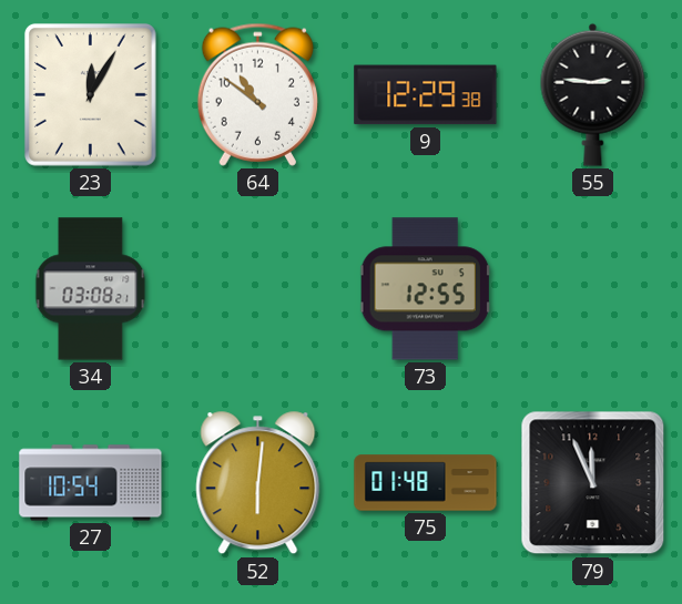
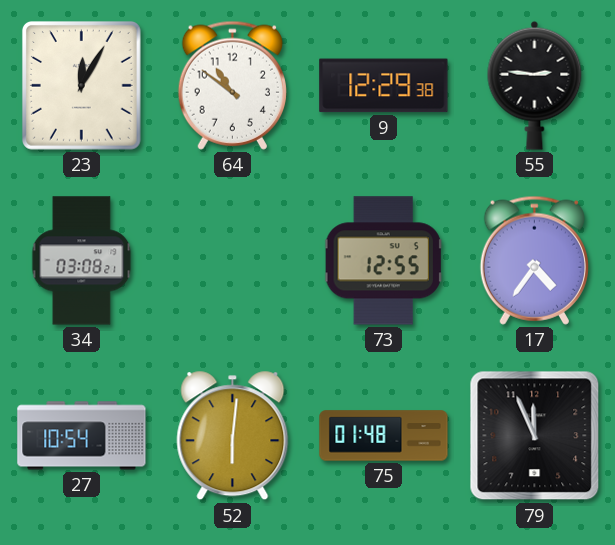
17: none -> 4:36 (534, 260)
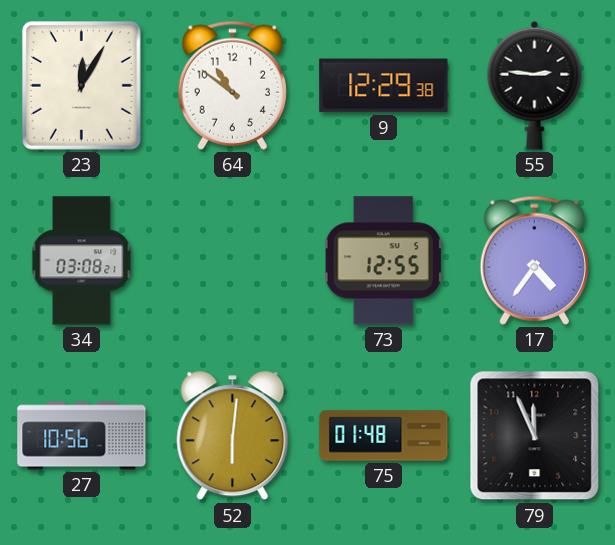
27: 10:54 -> 10:56 (82, 436)
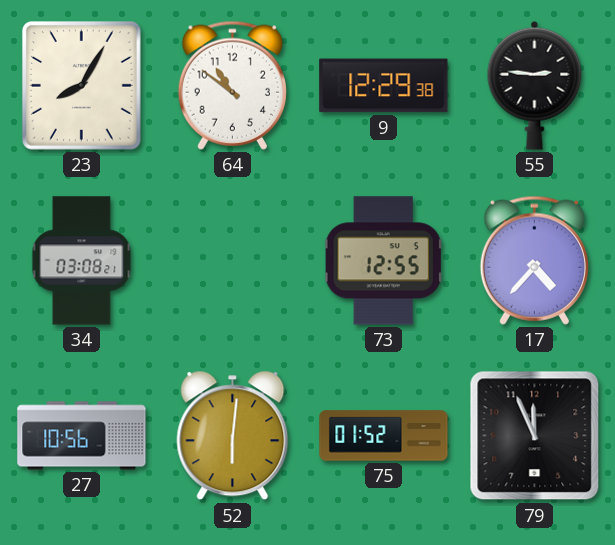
23: 12:05 -> 8:05 (81, 86)
17: 4:36 -> 4:37 (534, 260)
75: 01:48 -> 01:52 (384, 436)
